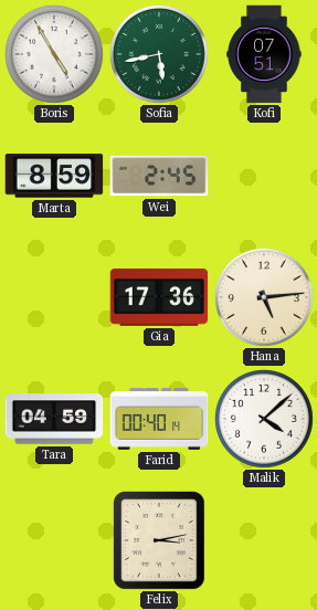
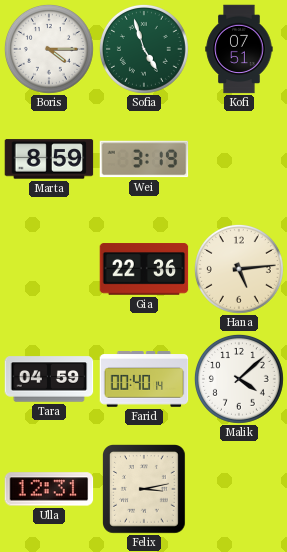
Boris: 4:55 -> 4:15 (49, 49)
Sofia: 5:43 -> 4:57 (144, 49)
Wei: 2:45 -> 3:19 (144, 159)
Gia: 17:36 -> 22:36 (144, 269)
Ulla: none -> 12:31 (49, 489)
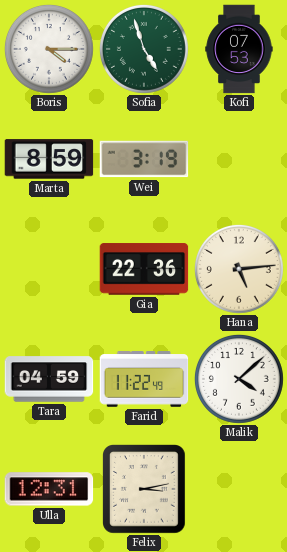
Kofi: 07:51 -> 07:53 (239, 49)
Farid: 00:40 -> 11:22 (144, 379)
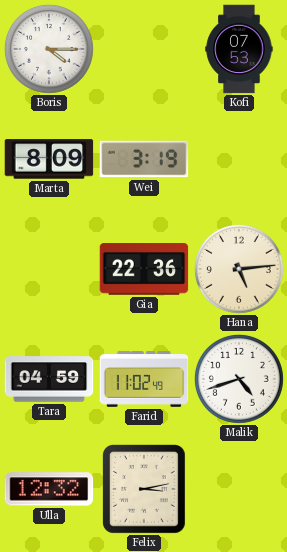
Sofia: 4:57 -> none (144, 49)
Marta: 8:59 -> 8:09 (49, 159)
Farid: 11:22 -> 11:02 (144, 379)
Malik: 4:08 -> 4:42 (239, 379)
Ulla: 12:31 -> 12:32 (49, 489)
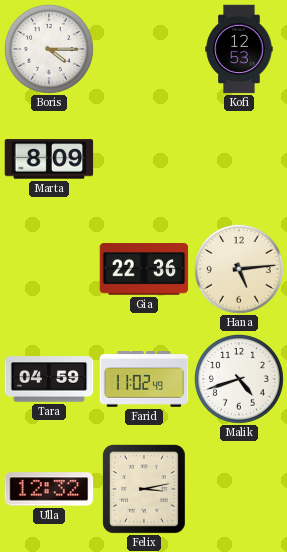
Kofi: 07:53 -> 12:53 (239, 49)
Wei: 3:19 -> none (144, 159)
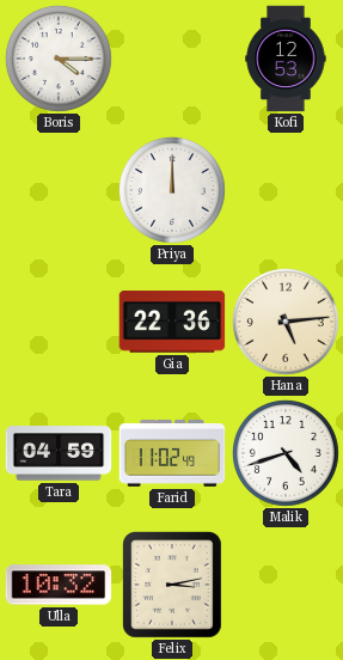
Marta: 8:09 -> none (49, 159)
Priya: none -> 12:00 (172, 190)
Ulla: 12:32 -> 10:32 (59, 585)
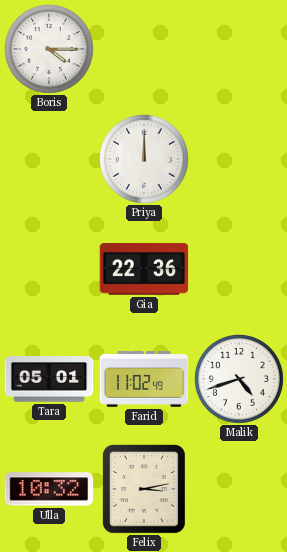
Kofi: 12:53 -> none (286, 59)
Hana: 5:14 -> none (286, 322)
Tara: 04:59 -> 05:01 (49, 379)
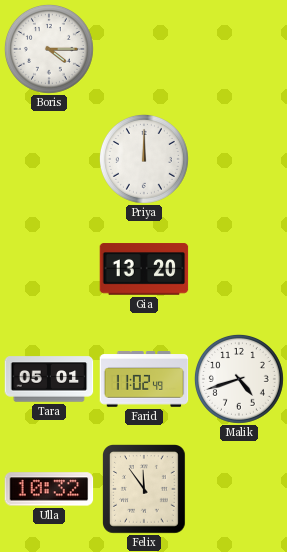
Gia: 22:36 -> 13:20 (144, 269)
Felix: 3:13 -> 11:54 (145, 490)
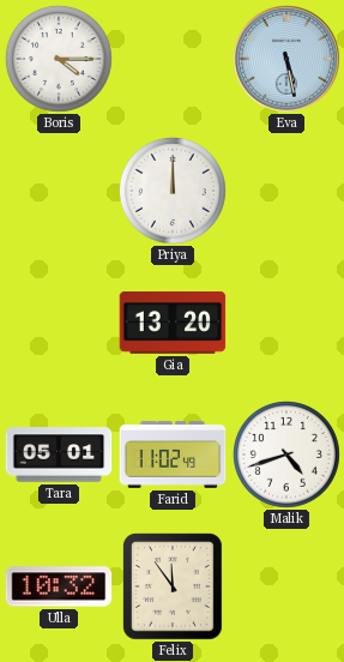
Eva: none -> 5:28 (286, 59)
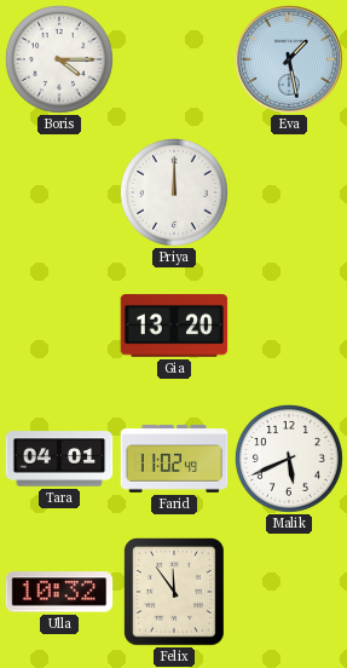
Eva: 5:28 -> 1:28 (289, 59)
Tara: 05:01 -> 04:01 (59, 459)
Malik: 4:42 -> 5:41 (289, 459)
